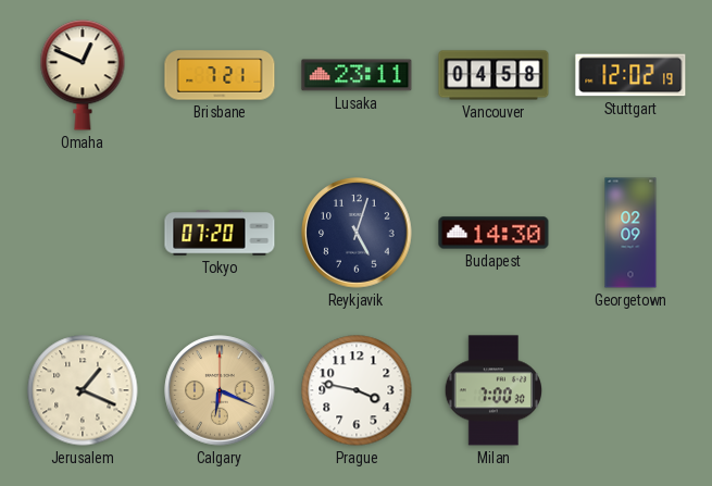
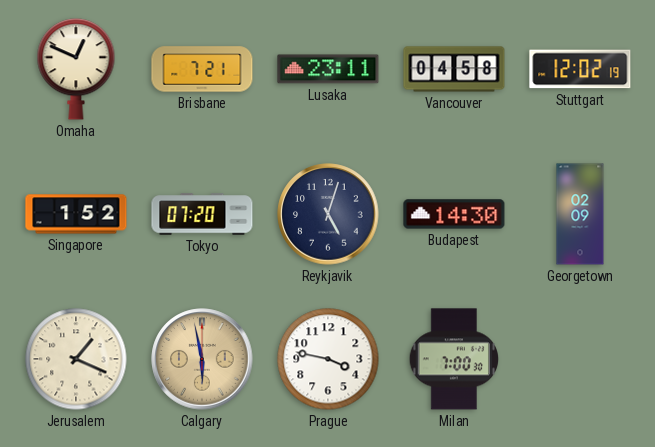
Singapore: none -> 1:52 (76, 214)
Calgary: 6:19 -> 5:58 (202, 359)
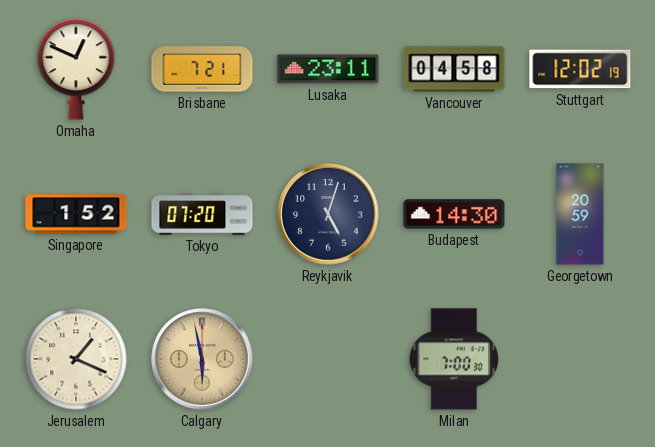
Georgetown: 02:09 -> 20:59 (580, 214)
Prague: 3:47 -> none (328, 359)
